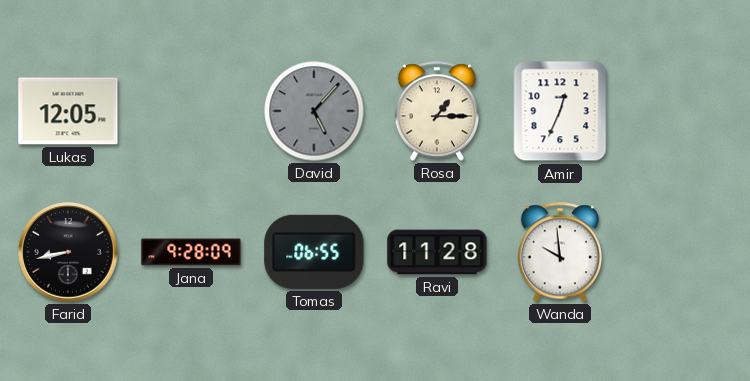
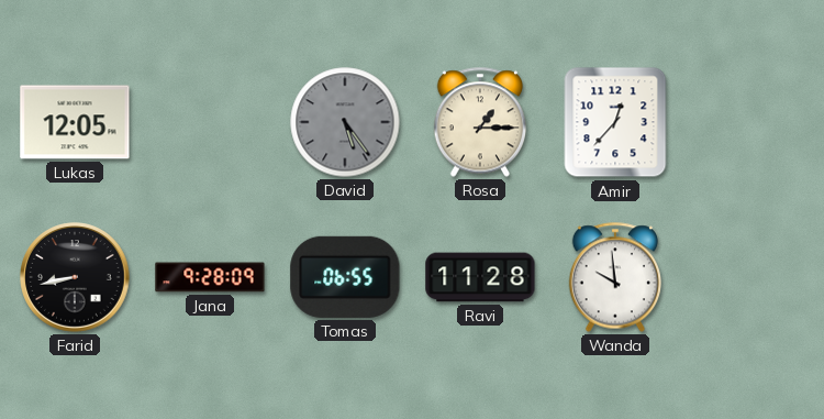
David: 5:07 -> 5:24 (345, 122)
Amir: 12:34 -> 12:37 (615, 122)
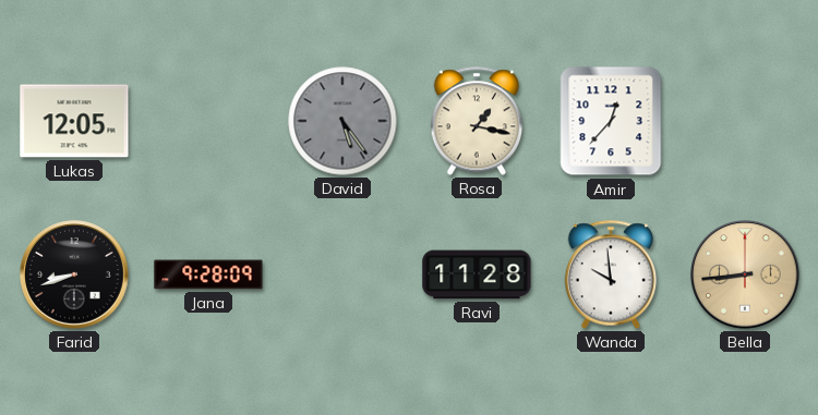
Rosa: 1:15 -> 1:17 (477, 121)
Farid: 8:43 -> 8:42 (74, 274)
Tomas: 06:55 -> none (345, 277)
Bella: none -> 8:44 (745, 274)
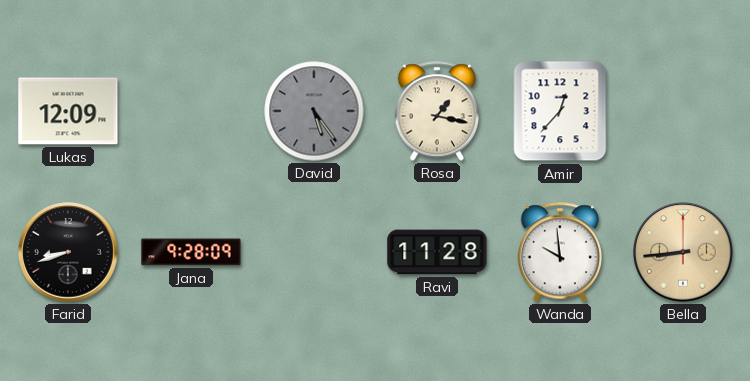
Lukas: 12:05 -> 12:09 (68, 111)
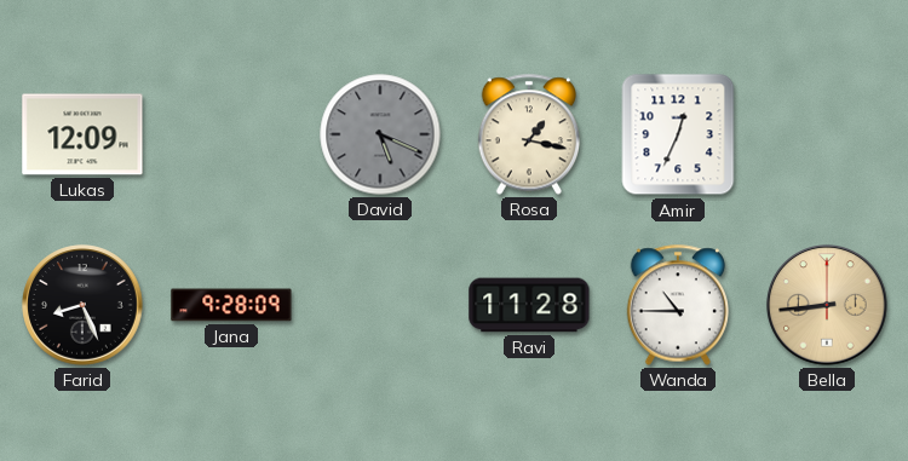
David: 5:24 -> 5:19 (380, 134)
Amir: 12:37 -> 12:34 (678, 134)
Farid: 8:42 -> 8:26 (82, 305)
Wanda: 9:59 -> 10:45 (678, 305)
